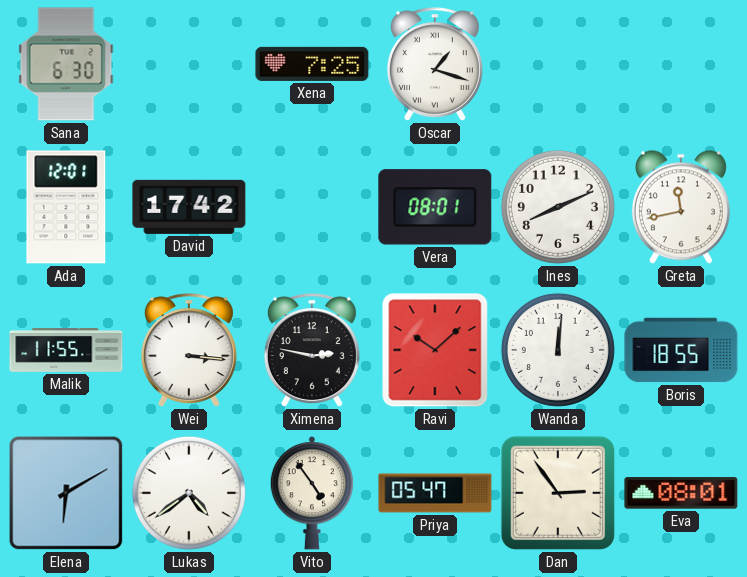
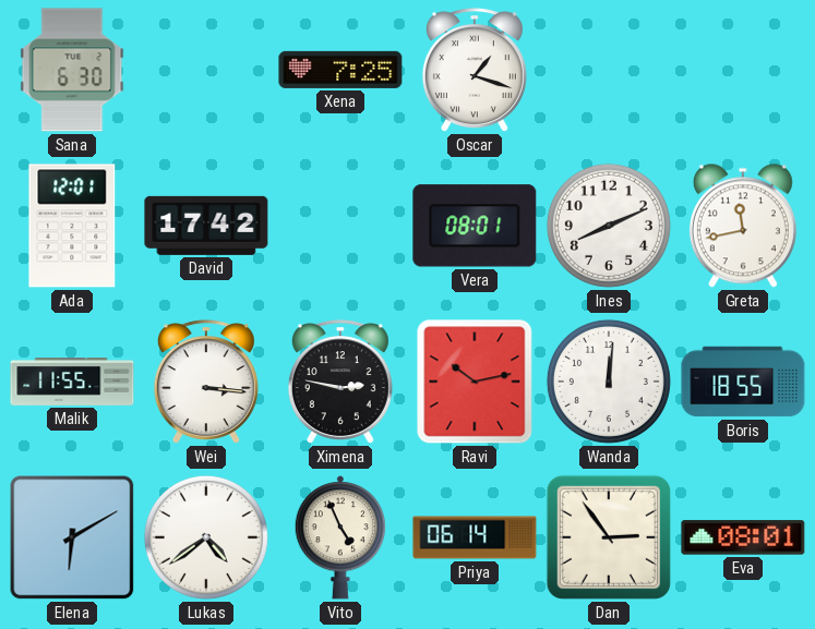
Ravi: 10:08 -> 10:13 (475, 382)
Vito: 4:54 -> 4:56 (340, 537)
Priya: 05:47 -> 06:14 (475, 537)
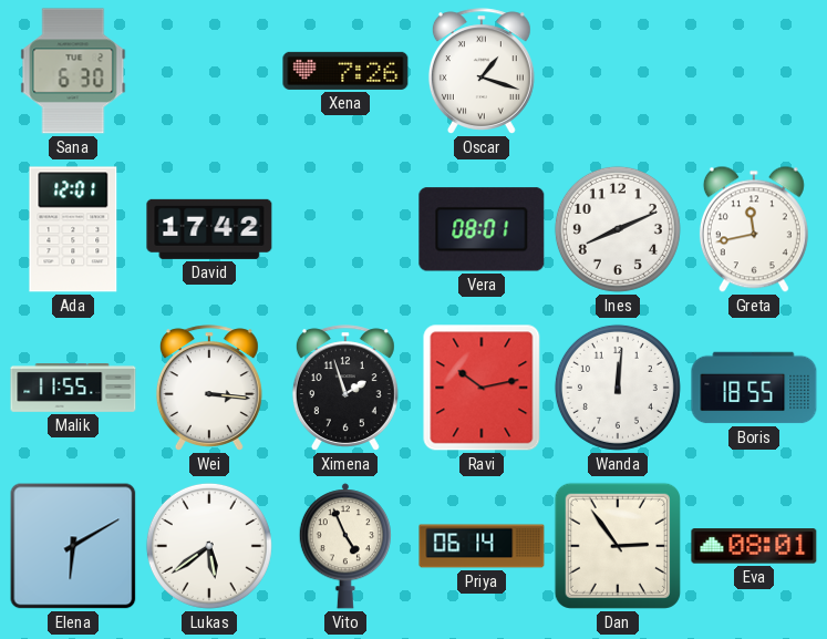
Xena: 7:25 -> 7:26 (345, 71)
Ximena: 2:47 -> 1:57 (345, 388)
Lukas: 4:39 -> 5:39 (209, 546)
